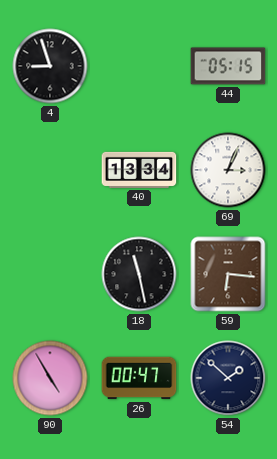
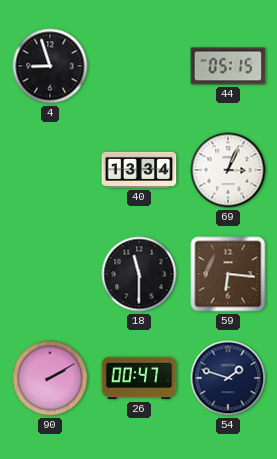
18: 11:28 -> 11:30 (139, 274)
90: 4:55 -> 2:10 (50, 378)
54: 1:52 -> 1:48 (228, 378)
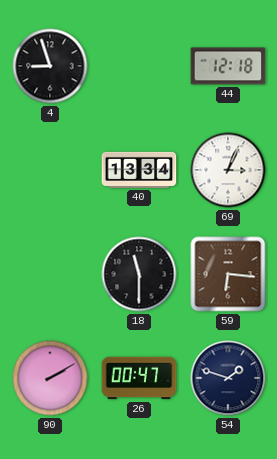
44: 05:15 -> 12:18 (228, 66)
